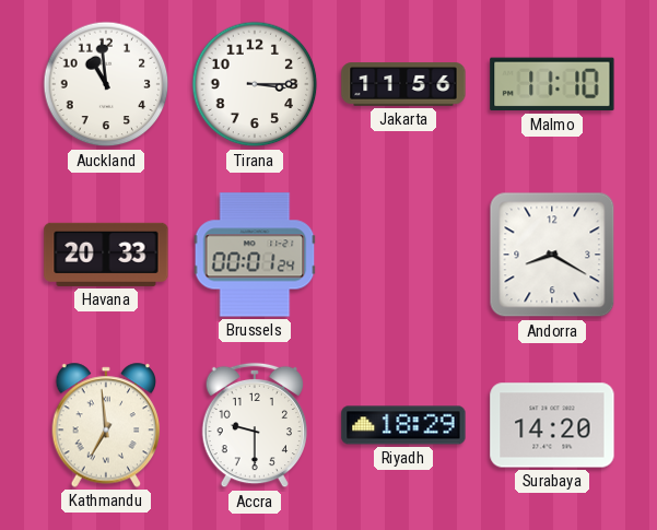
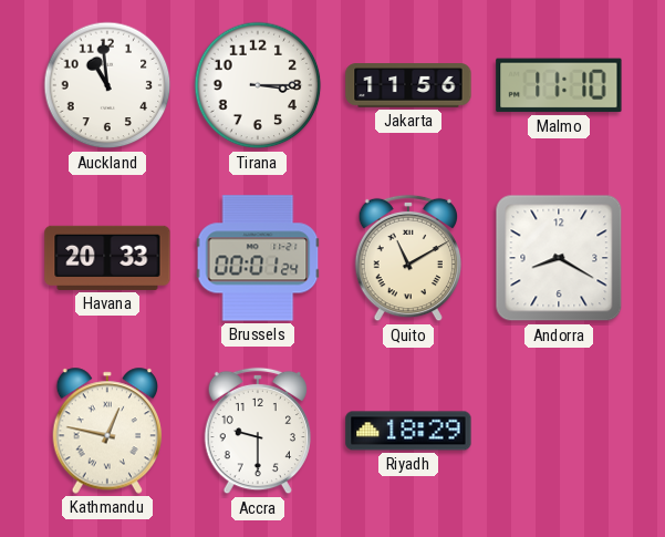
Quito: none -> 11:10 (407, 258)
Kathmandu: 6:59 -> 12:47 (107, 431)
Surabaya: 14:20 -> none (552, 425)
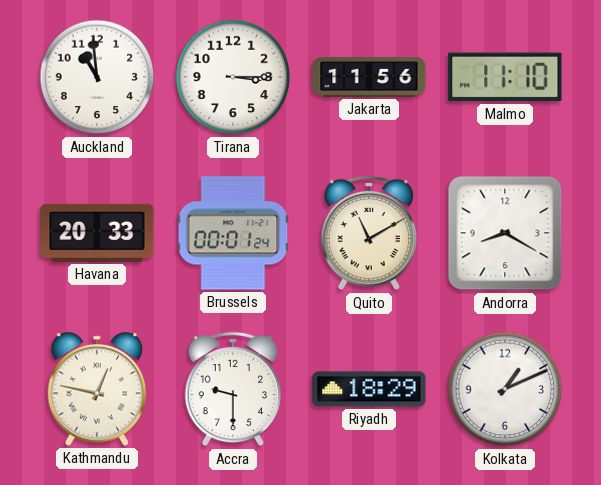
Kolkata: none -> 1:11 (505, 389)
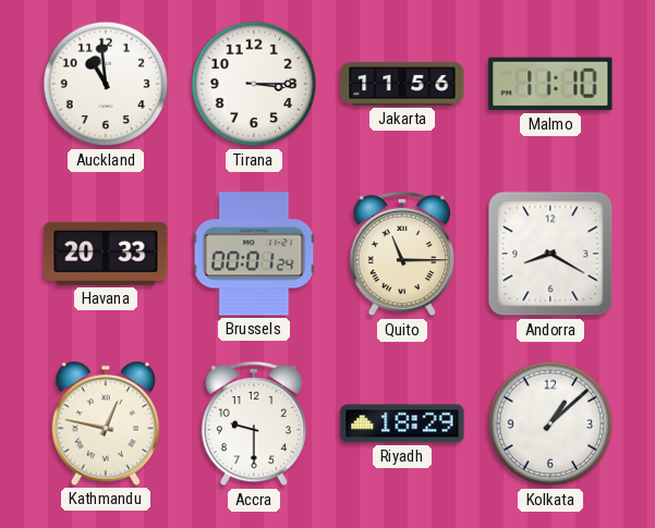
Quito: 11:10 -> 11:15 (401, 254)
Kolkata: 1:11 -> 1:08 (550, 423)
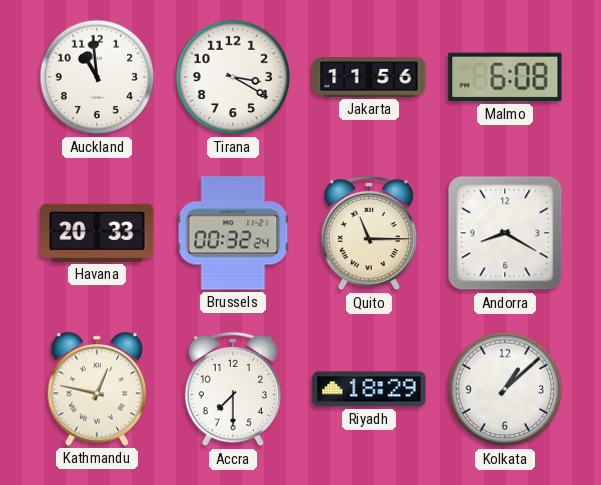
Tirana: 3:15 -> 3:20 (233, 77)
Malmo: 11:10 -> 6:08 (505, 77)
Brussels: 00:01 -> 00:32 (233, 233)
Accra: 9:30 -> 7:30 (232, 389)
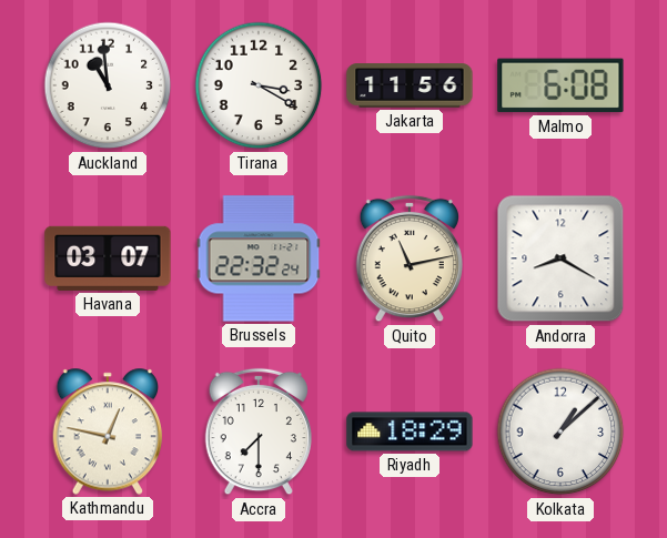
Havana: 20:33 -> 03:07 (108, 258)
Brussels: 00:32 -> 22:32 (259, 258)
Quito: 11:15 -> 11:13 (408, 258)
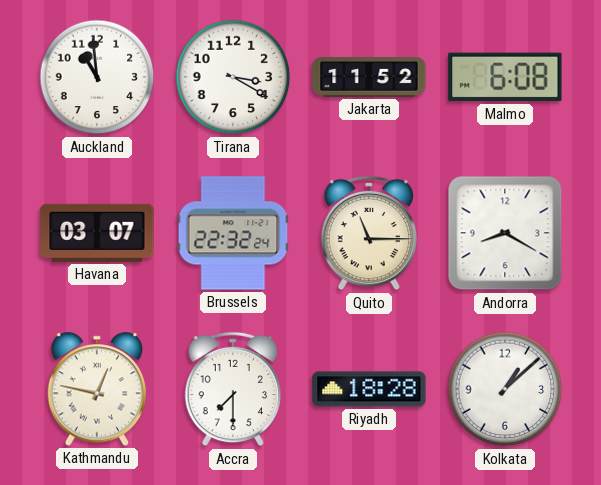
Jakarta: 11:56 -> 11:52 (369, 77)
Quito: 11:13 -> 11:15 (368, 233)
Riyadh: 18:29 -> 18:28 (369, 389)
